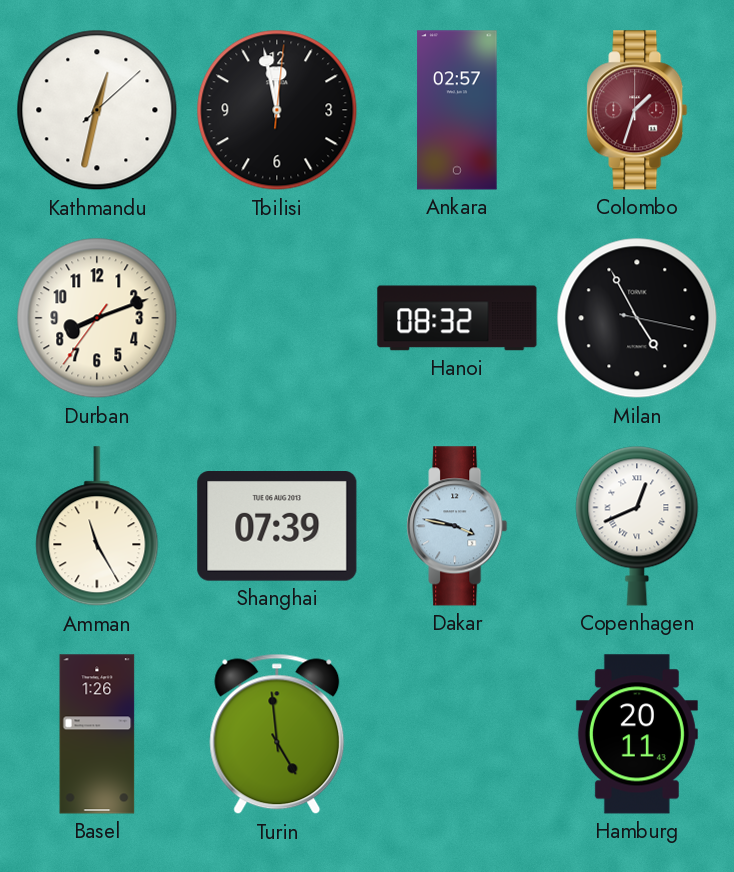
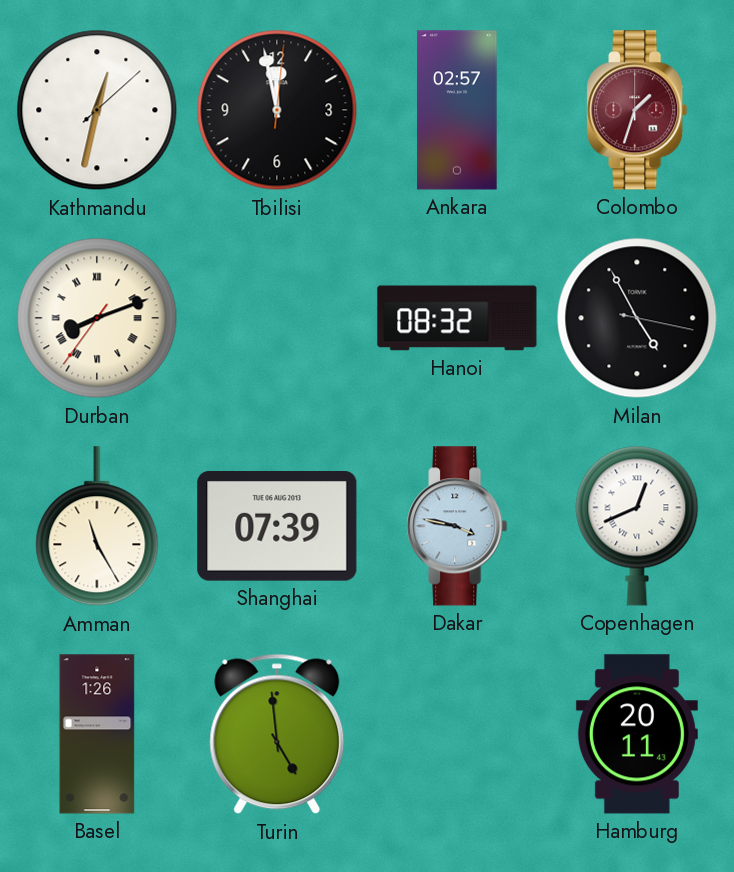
Durban numerals: Arabic -> Roman (97, 318)
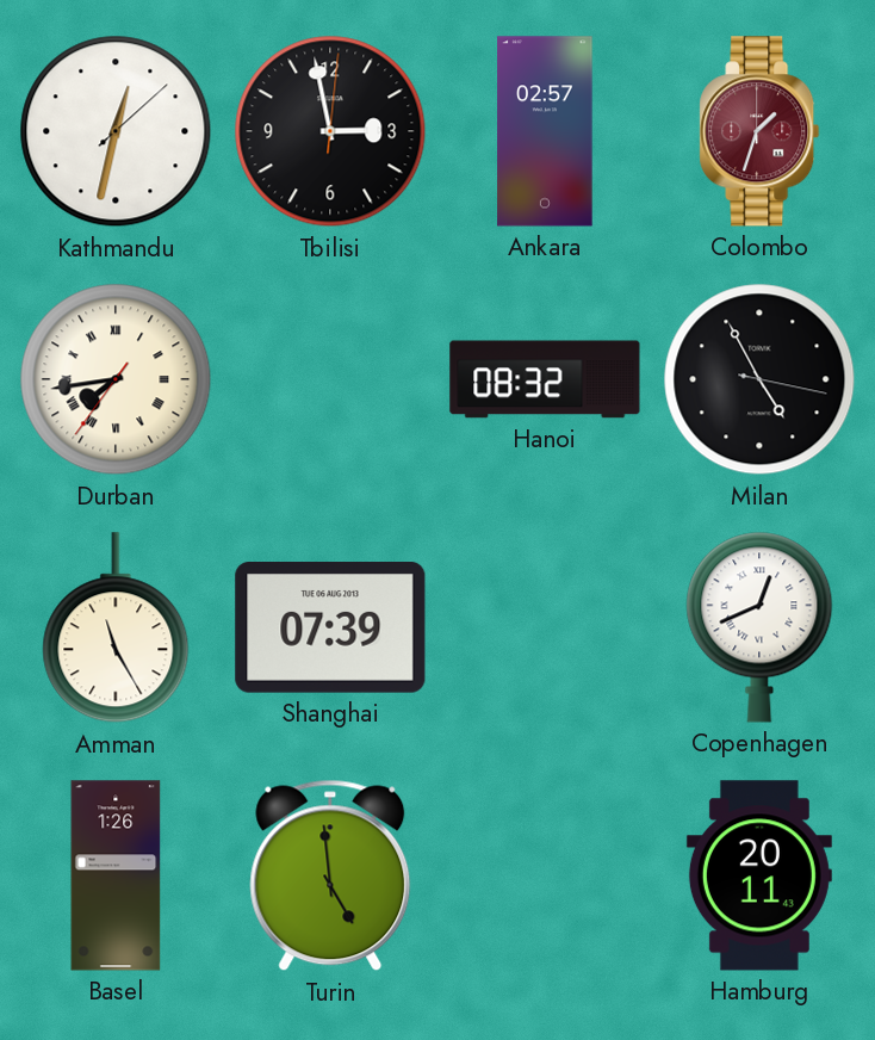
Tbilisi: 11:58 -> 2:58 (330, 131)
Durban: 8:11 -> 7:43 (116, 379)
Dakar: 3:47 -> none (457, 526)
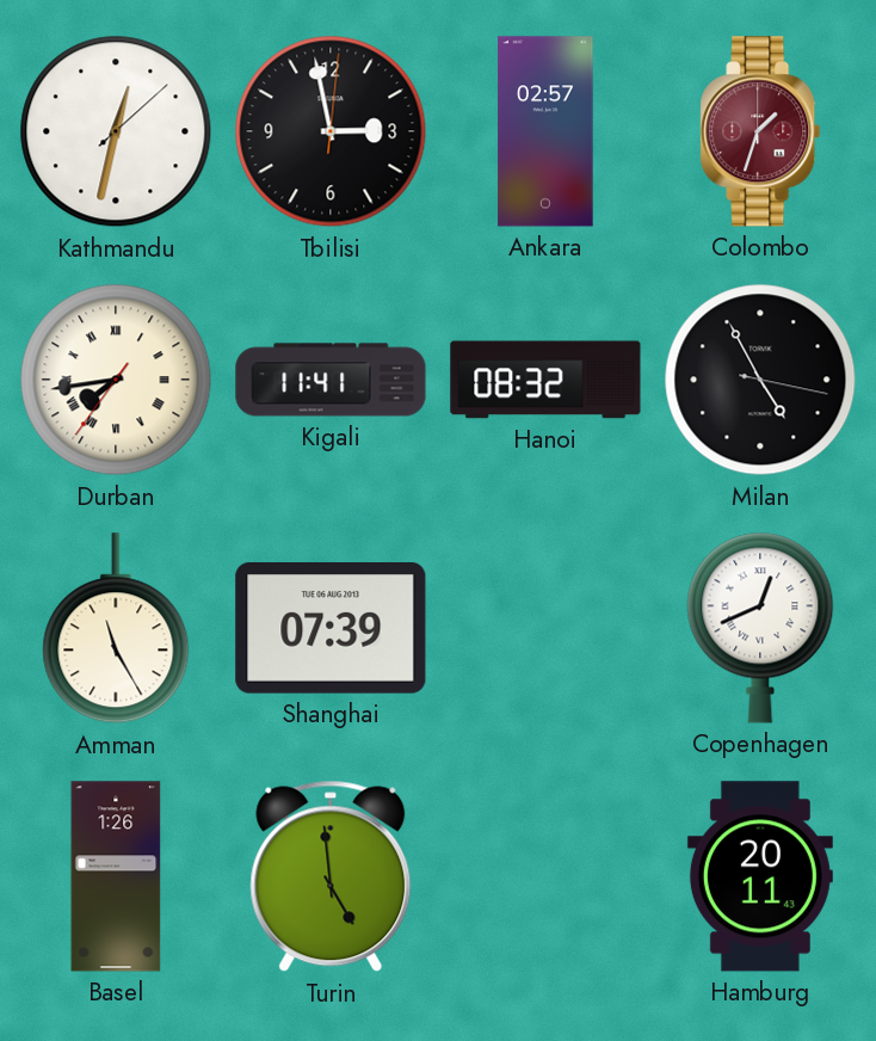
Kigali: none -> 11:41 (331, 380)
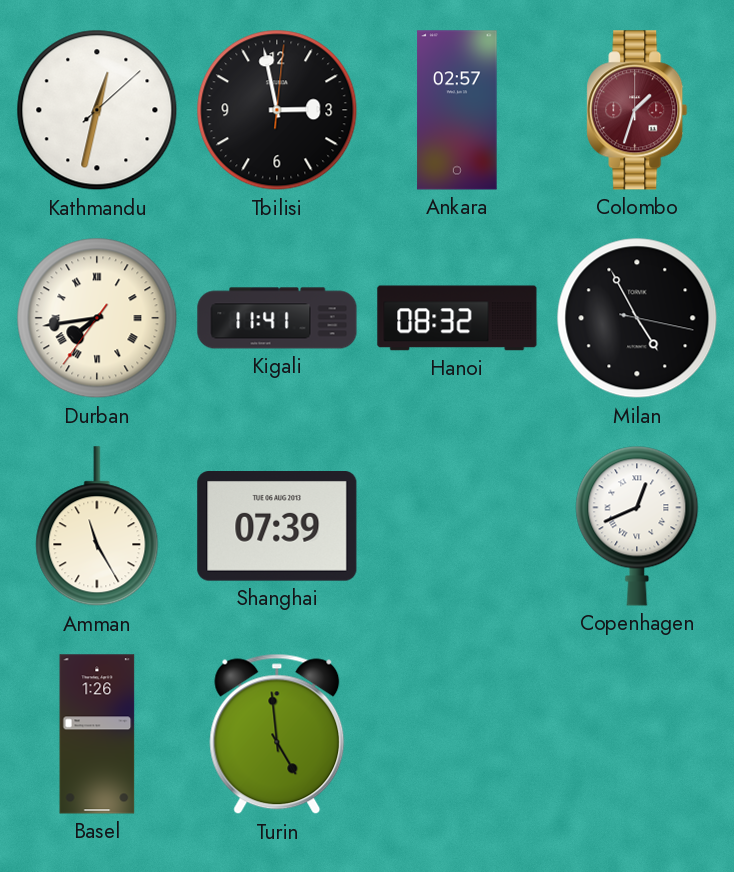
Hamburg: 20:11 -> none (760, 876)
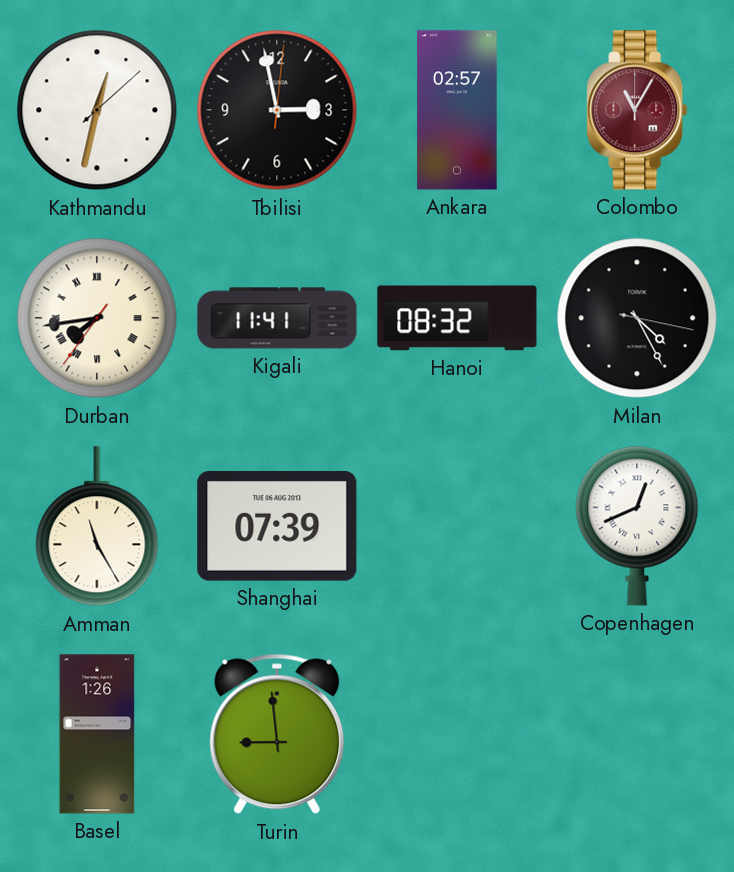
Colombo: 1:33 -> 11:05 (637, 110)
Milan: 4:55 -> 4:25 (637, 318)
Turin: 4:59 -> 8:59 (277, 734)
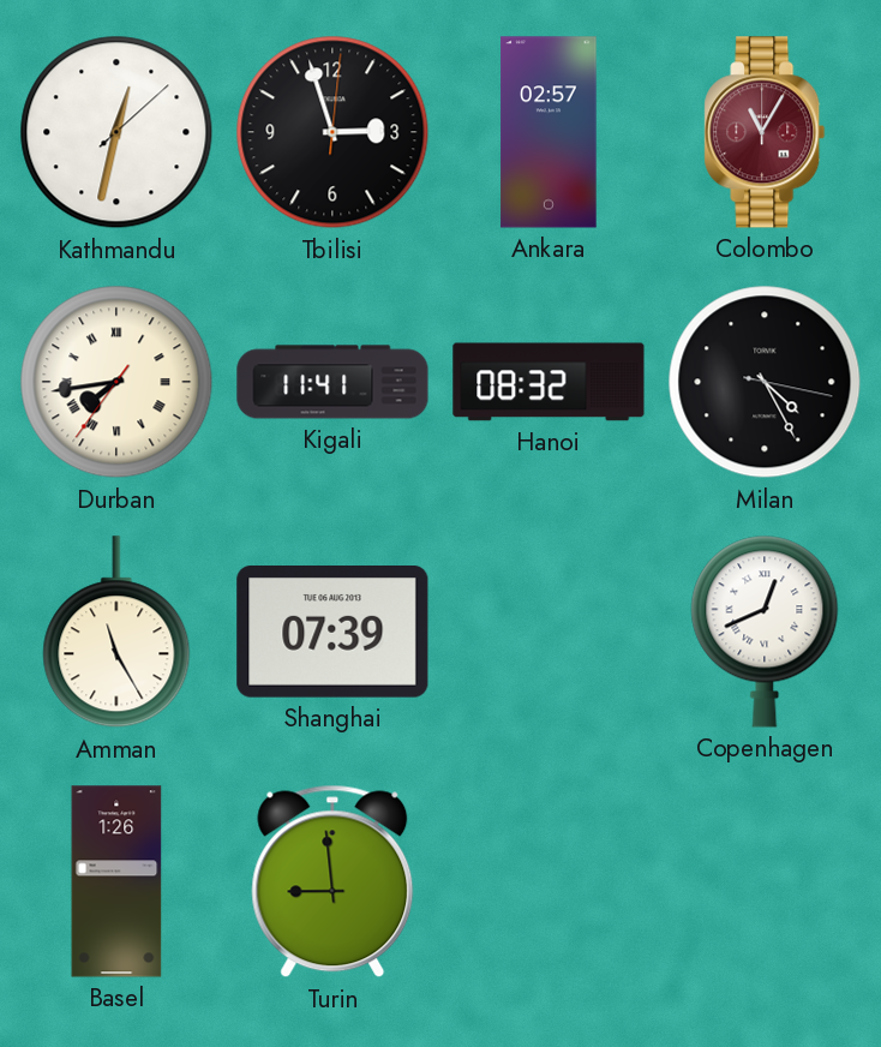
Tbilisi: 2:58 -> 2:57 (332, 132)
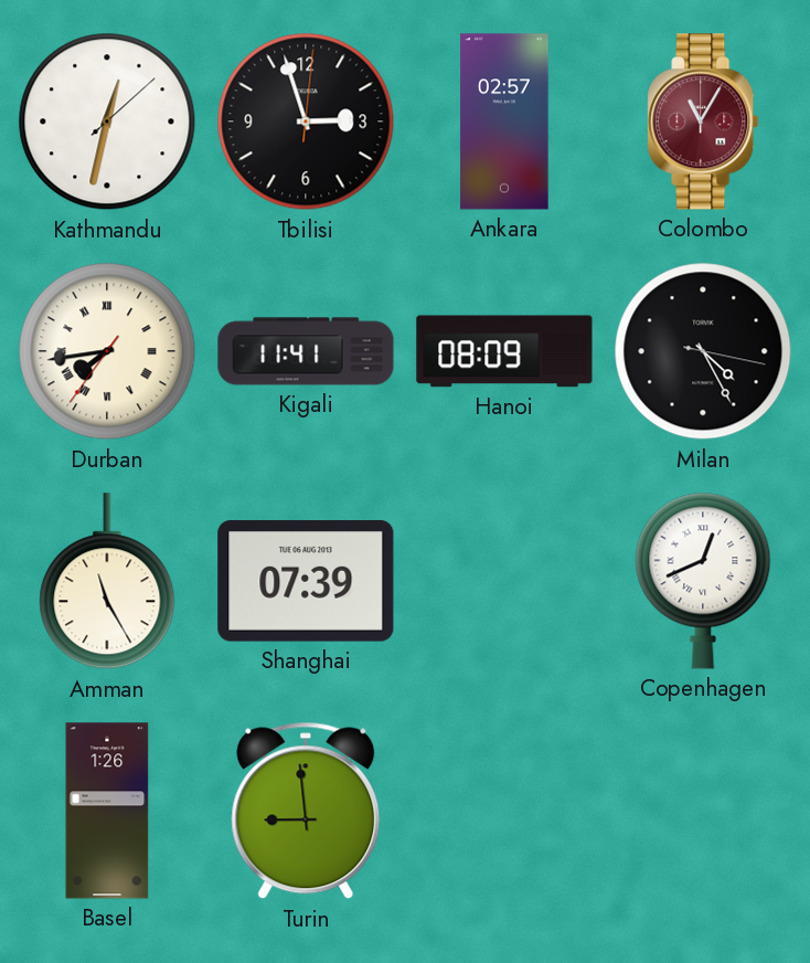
Hanoi: 08:32 -> 08:09 (504, 351)
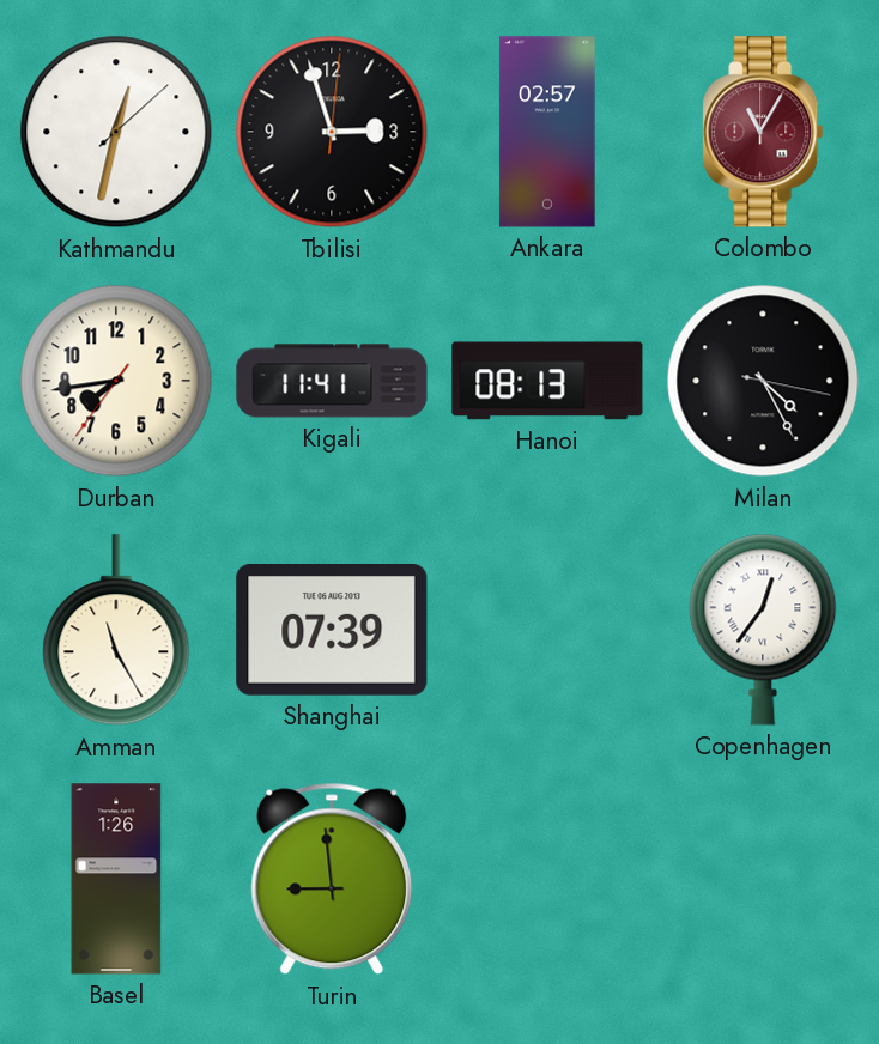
Durban numerals: Roman -> Arabic (116, 381)
Hanoi: 08:09 -> 08:13 (547, 381)
Copenhagen: 12:41 -> 12:36 (763, 630)
